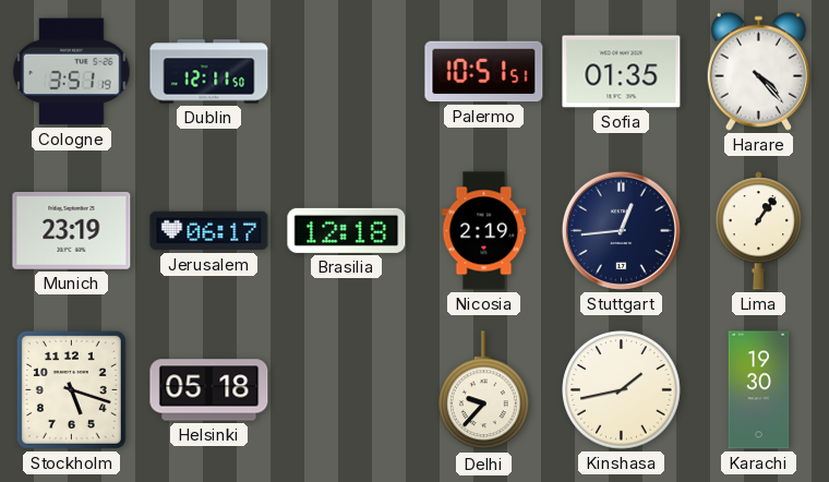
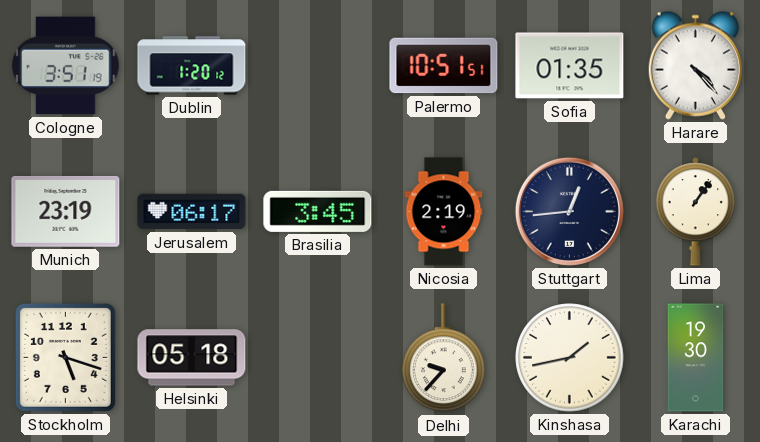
Dublin: 12:11 -> 1:20 (192, 66)
Brasilia: 12:18 -> 3:45 (318, 211)
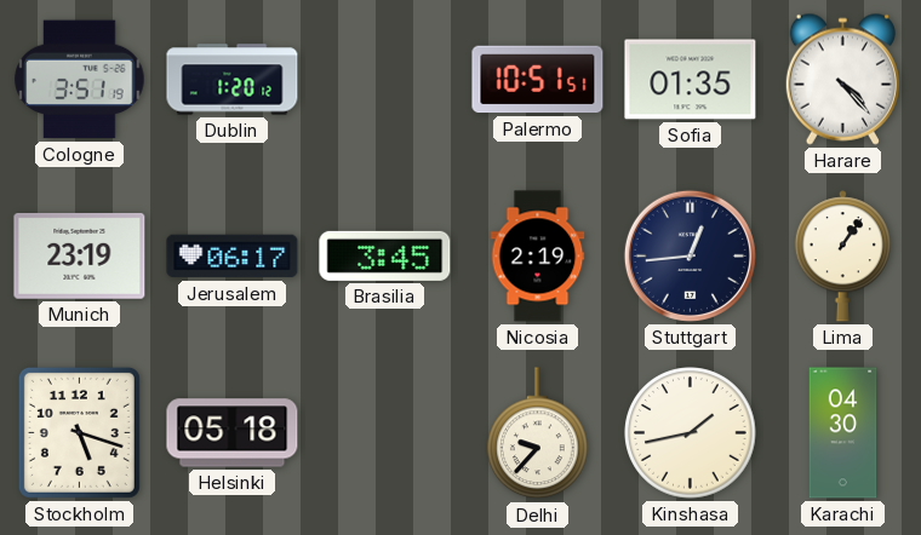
Karachi: 19:30 -> 04:30 (843, 433)
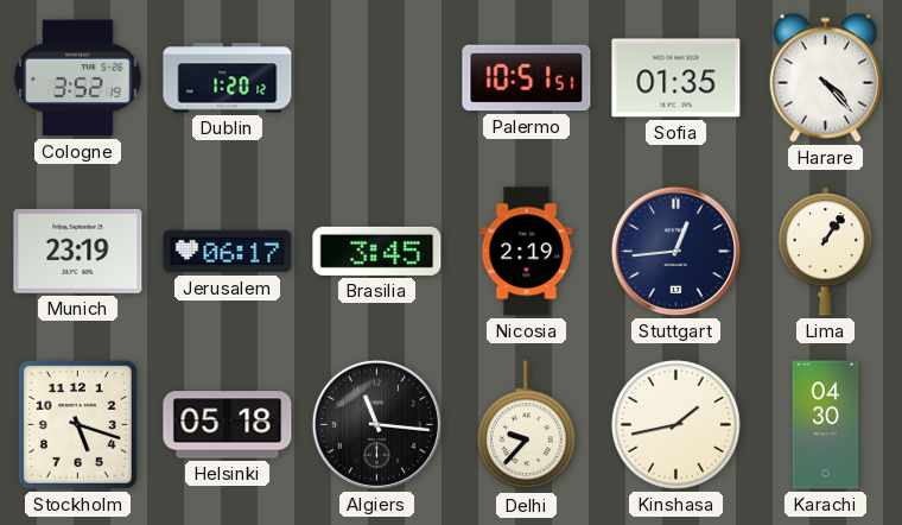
Cologne: 3:51 -> 3:52 (78, 78)
Algiers: none -> 11:16 (376, 424)
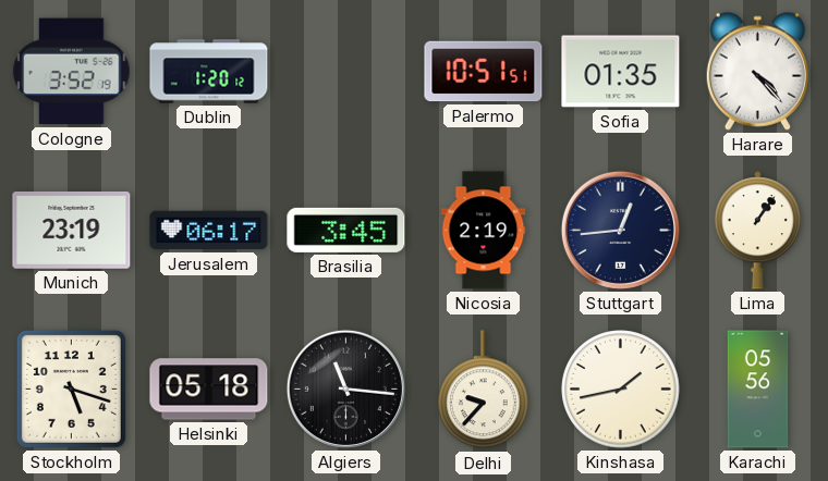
Karachi: 04:30 -> 05:56 (758, 390)
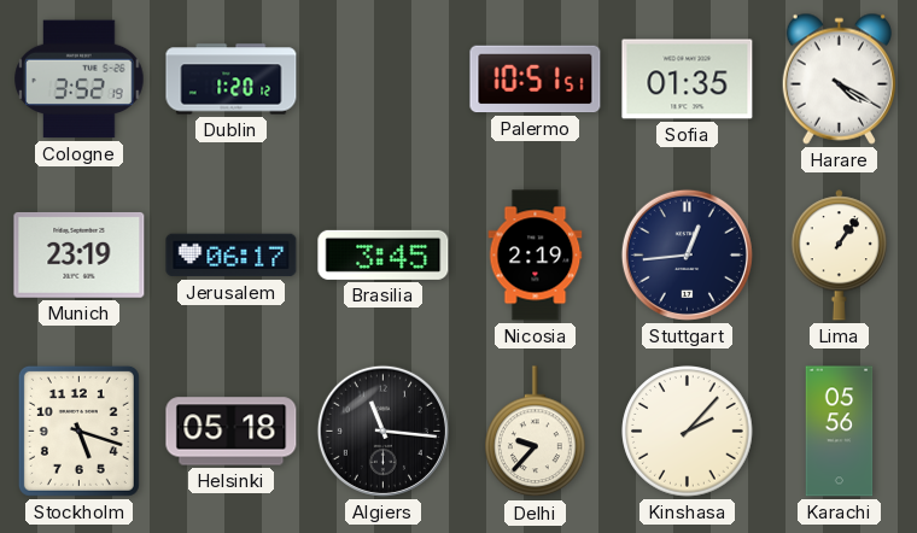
Harare: 4:23 -> 4:20 (839, 78)
Kinshasa: 1:43 -> 2:07 (688, 432)
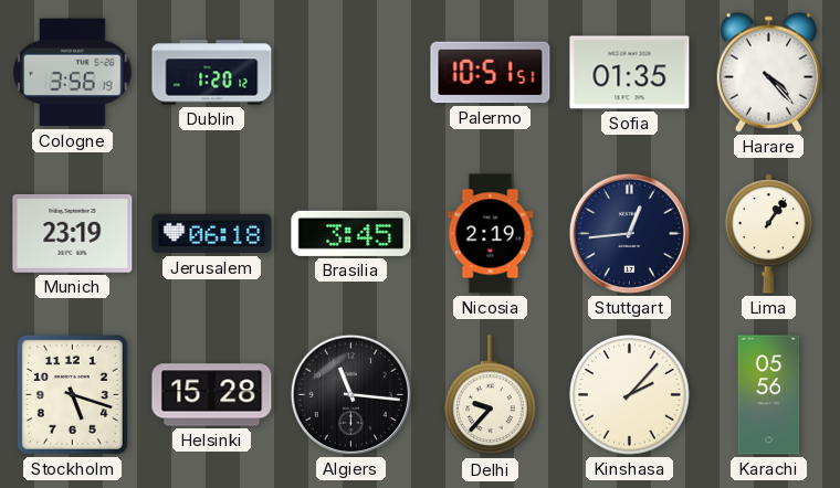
Cologne: 3:52 -> 3:56 (73, 73)
Harare: 4:20 -> 4:23 (768, 72)
Jerusalem: 06:17 -> 06:18 (212, 234)
Helsinki: 05:18 -> 15:28 (212, 395)
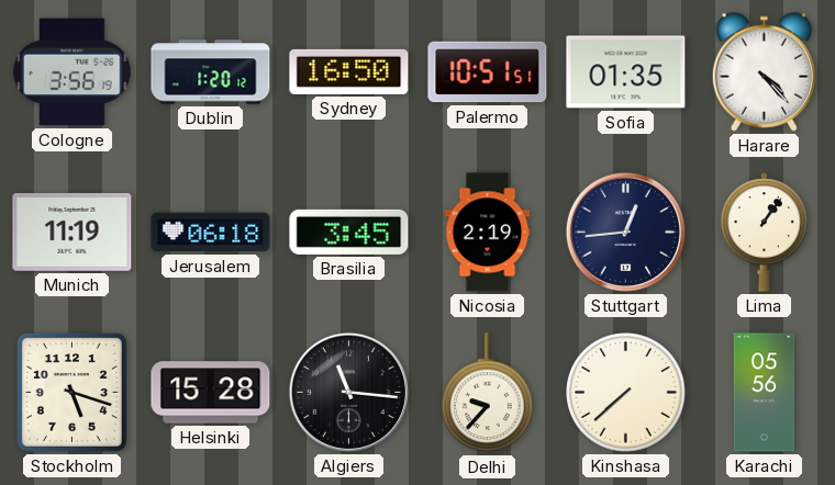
Sydney: none -> 16:50 (349, 71)
Munich: 23:19 -> 11:19 (73, 232)
Kinshasa: 2:07 -> 7:38 (626, 393)
